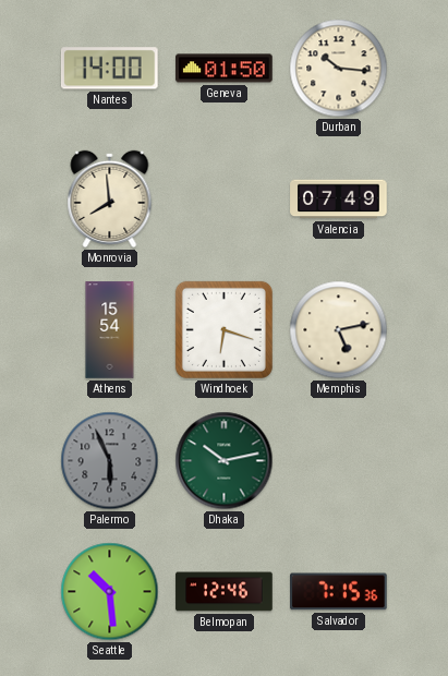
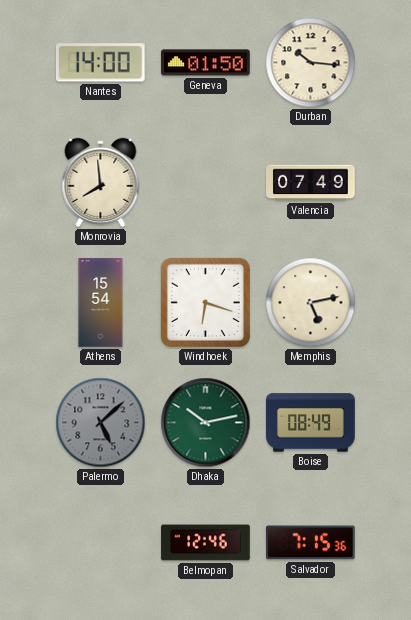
Palermo: 5:56 -> 5:08 (101, 423)
Boise: none -> 08:49 (311, 423)
Seattle: 10:29 -> none (110, 592)
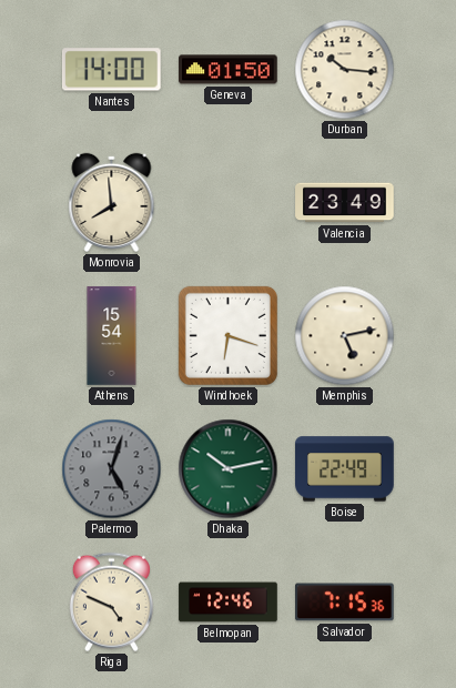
Valencia: 07:49 -> 23:49 (345, 203)
Palermo: 5:08 -> 5:03 (112, 469)
Boise: 08:49 -> 22:49 (345, 469)
Riga: none -> 4:49 (111, 603)
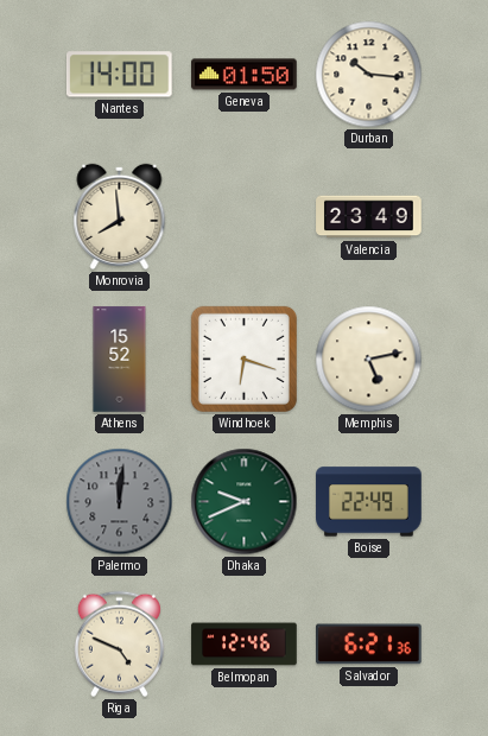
Athens: 15:54 -> 15:52 (120, 360)
Palermo: 5:03 -> 12:01 (120, 502)
Dhaka: 10:13 -> 9:41 (245, 502)
Salvador: 7:15 -> 6:21 (369, 645)
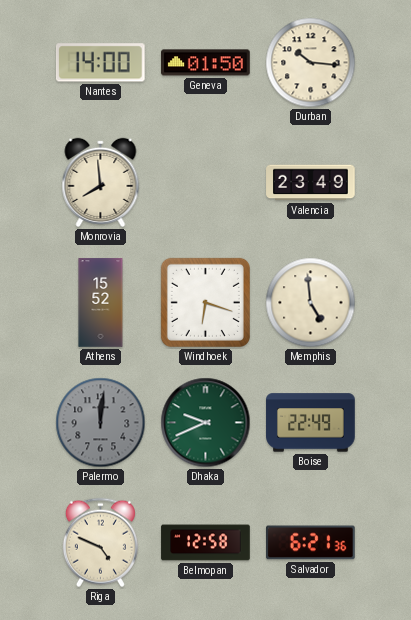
Memphis: 5:13 -> 4:59 (311, 303)
Belmopan: 12:46 -> 12:58 (206, 543)
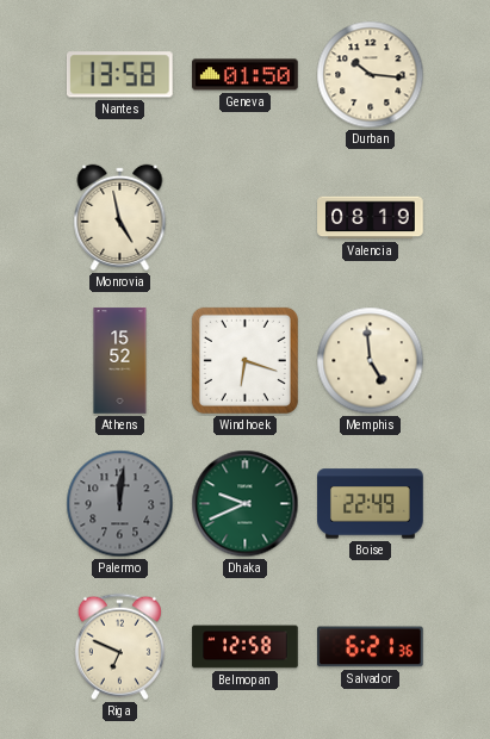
Nantes: 14:00 -> 13:58 (119, 75)
Monrovia: 7:59 -> 4:58 (120, 217)
Valencia: 23:49 -> 08:19 (371, 218)
Riga: 4:49 -> 6:49 (119, 647)
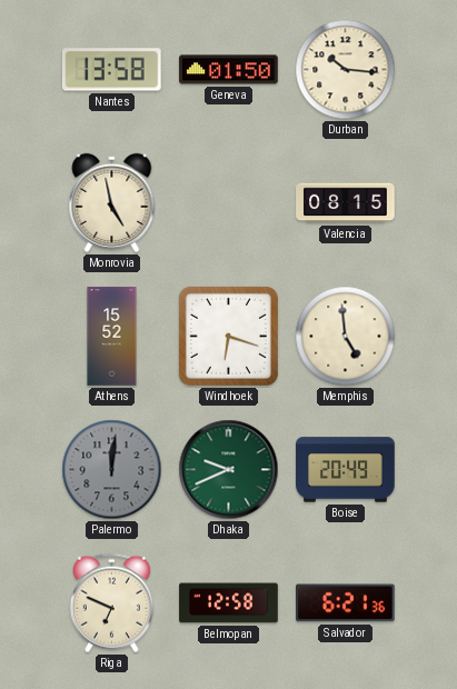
Valencia: 08:19 -> 08:15 (346, 203)
Boise: 22:49 -> 20:49 (346, 470)
